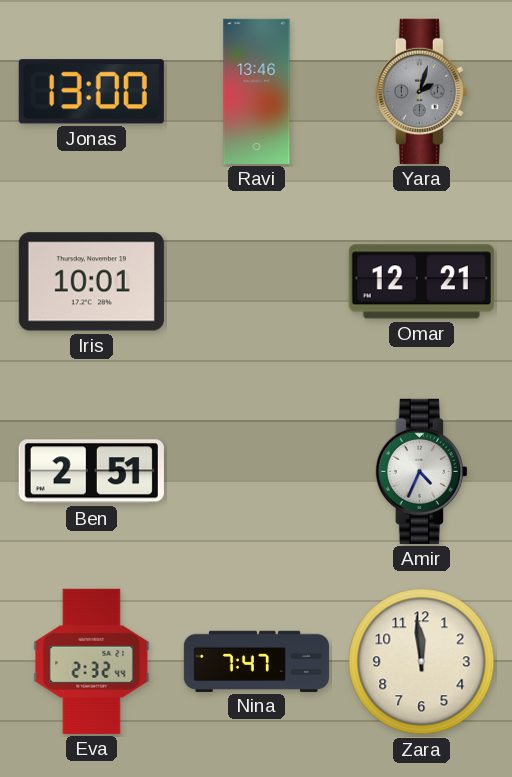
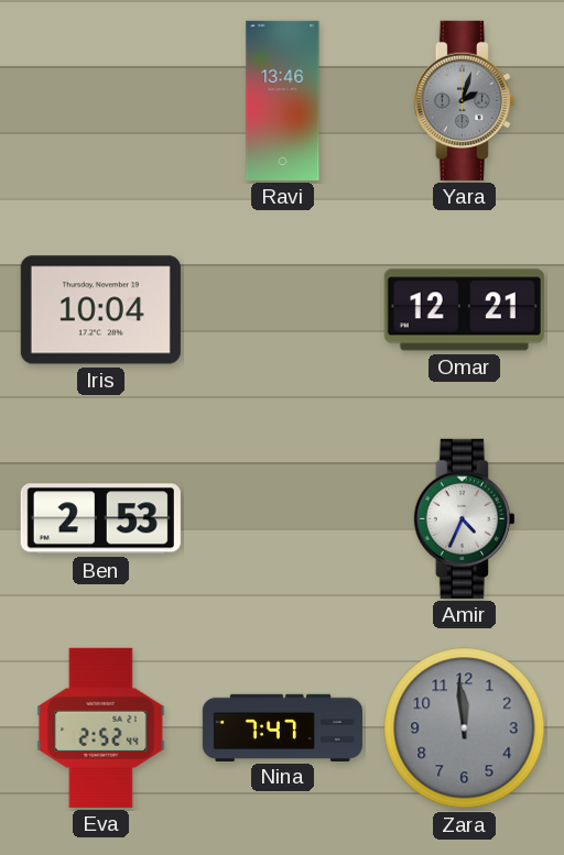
Jonas: 13:00 -> none (91, 92)
Iris: 10:01 -> 10:04 (100, 310)
Ben: 2:51 -> 2:53 (100, 519)
Eva: 2:32 -> 2:52 (101, 727)
Zara dial: cream -> grey (465, 728)
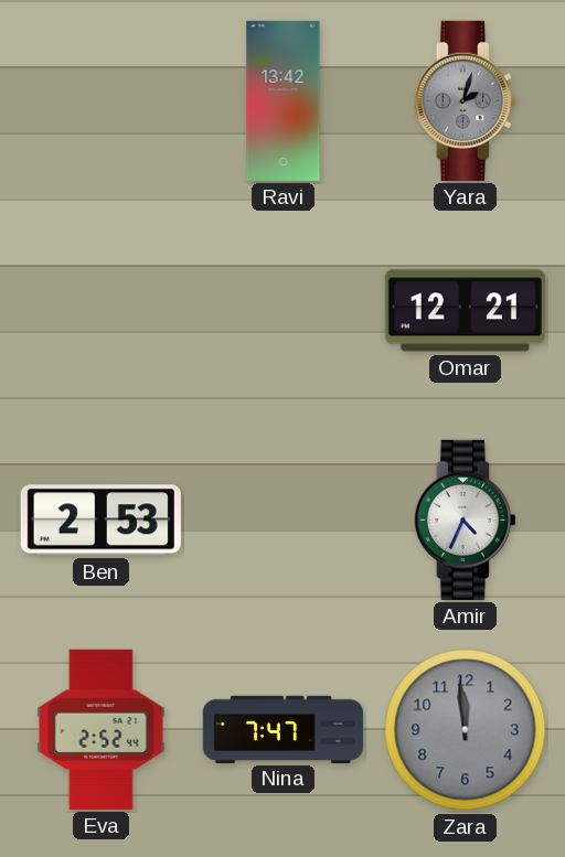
Ravi: 13:46 -> 13:42 (284, 100)
Iris: 10:04 -> none (100, 310)
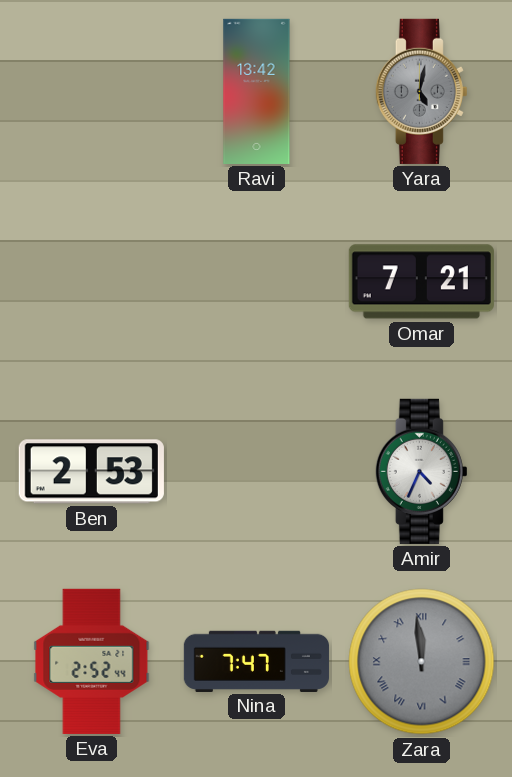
Yara: 2:03 -> 5:02 (421, 91)
Omar: 12:21 -> 7:21 (421, 282)
Zara numerals: Arabic -> Roman (422, 662)
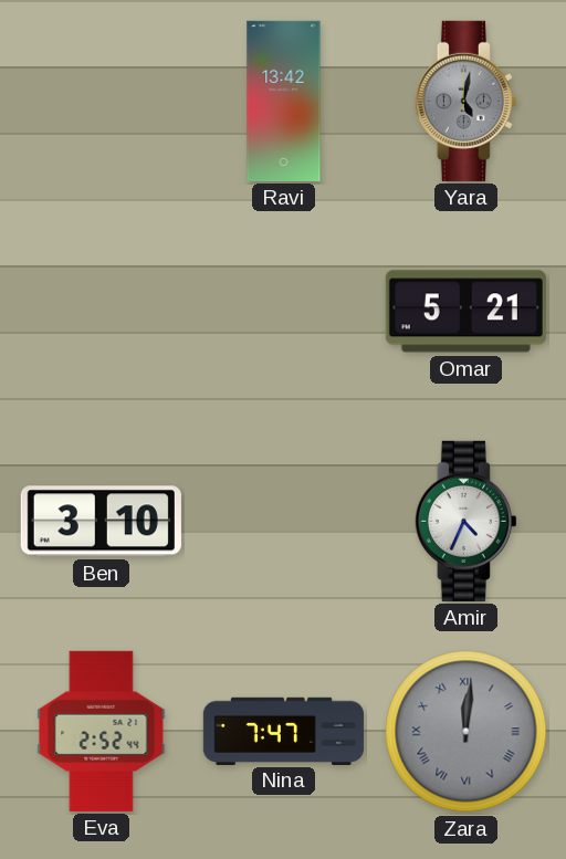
Omar: 7:21 -> 5:21 (465, 312)
Ben: 2:53 -> 3:10 (101, 522)
Zara: 11:59 -> 12:01 (467, 732)
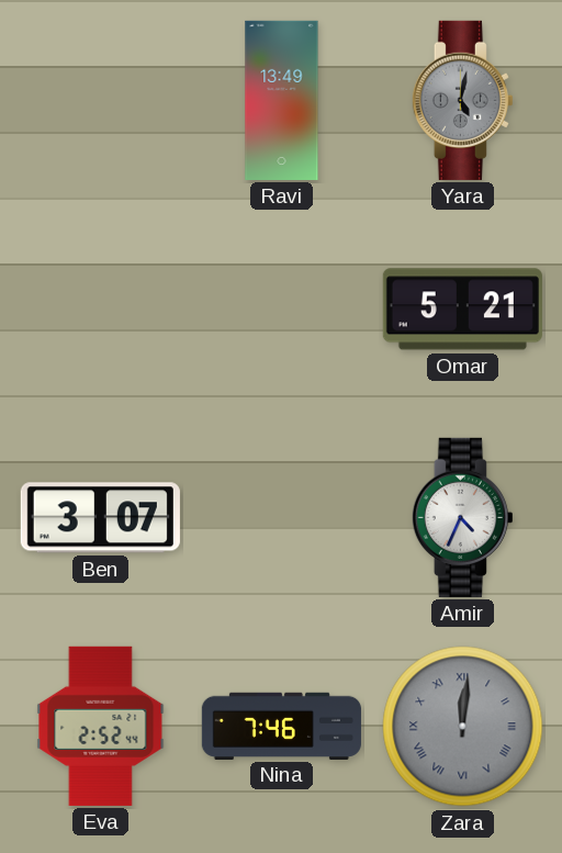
Ravi: 13:42 -> 13:49 (282, 100)
Ben: 3:10 -> 3:07 (100, 518)
Nina: 7:47 -> 7:46 (281, 726)
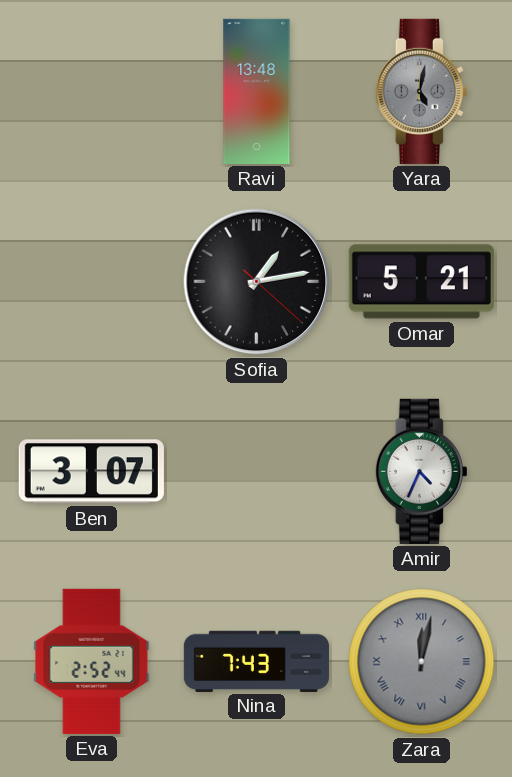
Ravi: 13:49 -> 13:48 (257, 91)
Sofia: none -> 1:13 (257, 282)
Nina: 7:46 -> 7:43 (256, 661)
Zara: 12:01 -> 12:02 (422, 662)
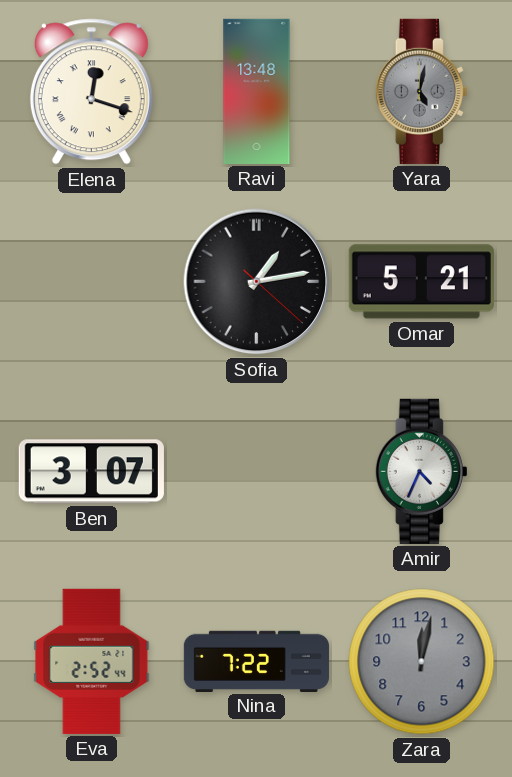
Elena: none -> 12:18 (91, 92)
Nina: 7:43 -> 7:22 (256, 661)
Zara numerals: Roman -> Arabic (422, 662)
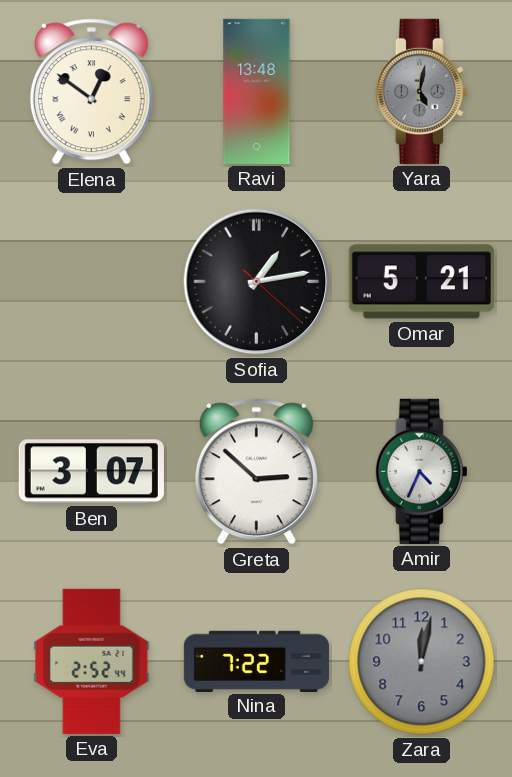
Elena: 12:18 -> 12:51 (91, 92)
Greta: none -> 2:52 (256, 472)
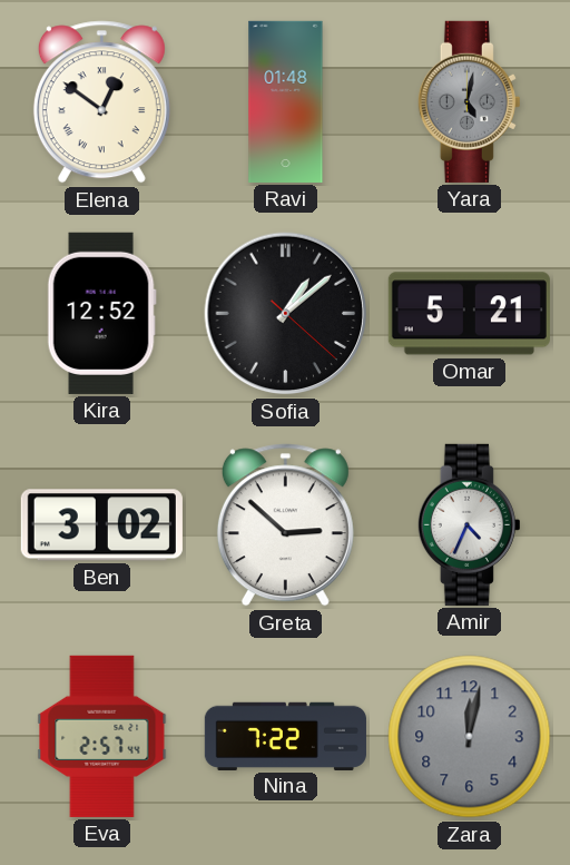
Ravi: 13:48 -> 01:48 (286, 101)
Kira: none -> 12:52 (101, 313)
Sofia: 1:13 -> 1:08 (286, 314)
Ben: 3:07 -> 3:02 (101, 525)
Eva: 2:52 -> 2:57 (102, 736)
